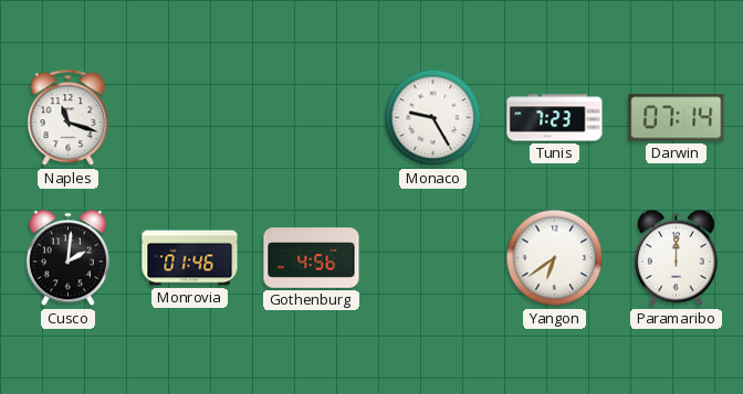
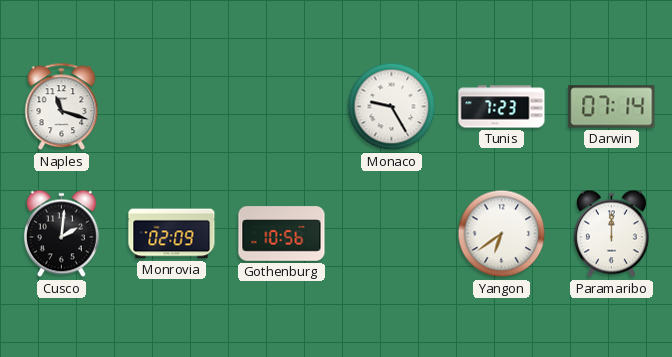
Monrovia: 01:46 -> 02:09 (172, 234)
Gothenburg: 4:56 -> 10:56 (282, 234)
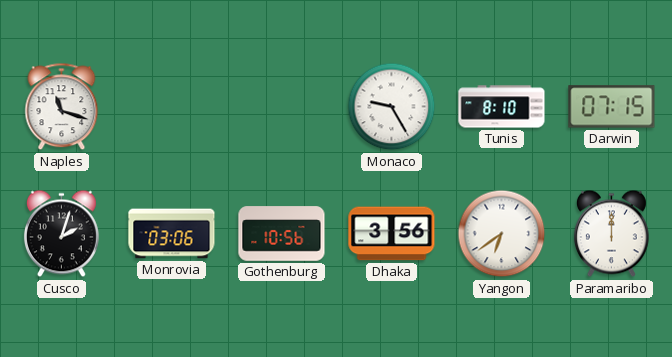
Tunis: 7:23 -> 8:10 (502, 107)
Darwin: 07:14 -> 07:15 (612, 107)
Cusco: 2:01 -> 2:03 (61, 234)
Monrovia: 02:09 -> 03:06 (172, 234)
Dhaka: none -> 3:56 (392, 234)
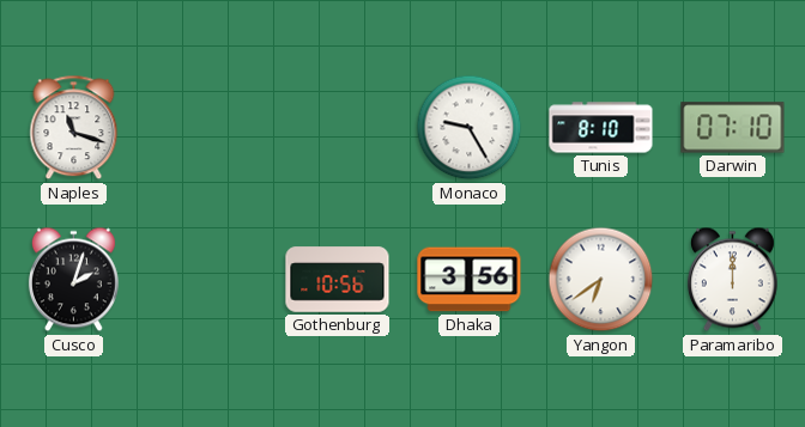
Darwin: 07:15 -> 07:10 (733, 128)
Monrovia: 03:06 -> none (172, 234)
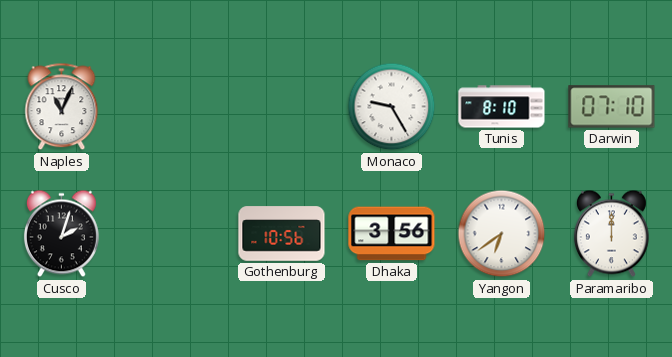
Naples: 11:18 -> 11:04 (62, 107)
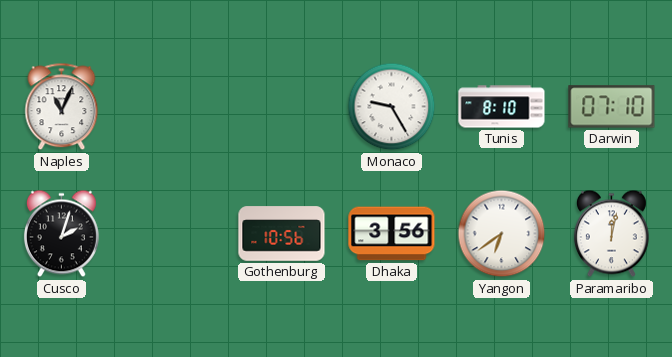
Paramaribo: 12:00 -> 12:02 (611, 234)
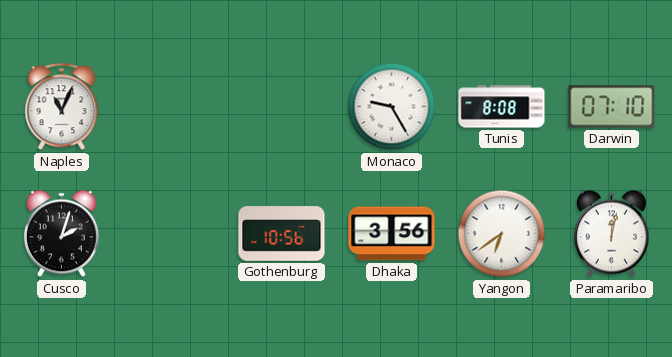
Tunis: 8:10 -> 8:08 (502, 107)
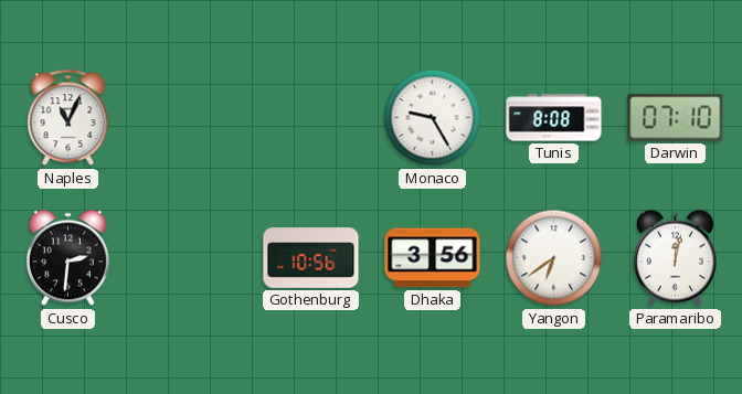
Cusco: 2:03 -> 2:31 (67, 258)
